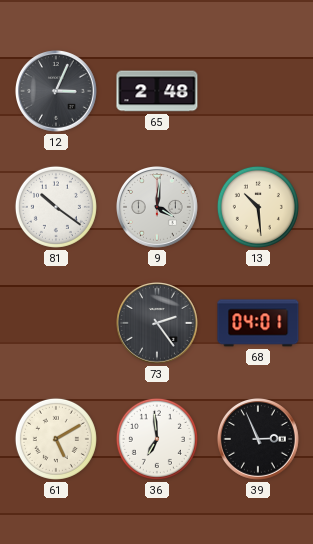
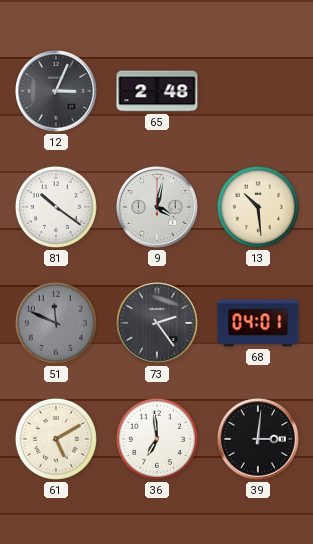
9: 4:01 -> 4:02 (158, 208)
51: none -> 11:49 (56, 323)
39: 2:56 -> 3:01 (259, 440)
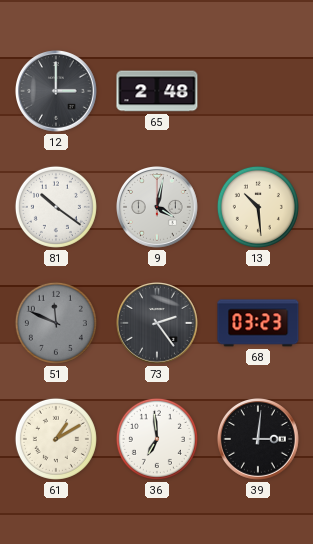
12: 3:04 -> 3:00 (57, 92)
68: 04:01 -> 03:23 (258, 323)
61: 5:10 -> 1:10 (56, 439)
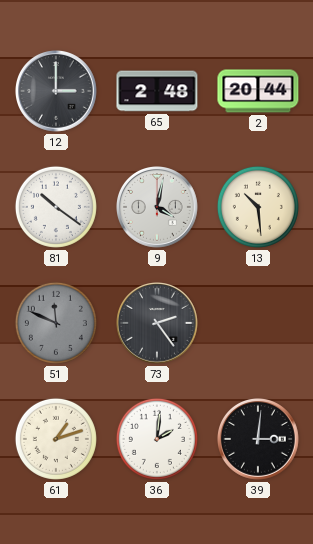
2: none -> 20:44 (258, 91)
68: 03:23 -> none (258, 323)
61: 1:10 -> 1:12 (56, 439)
36: 6:59 -> 2:01 (157, 439)
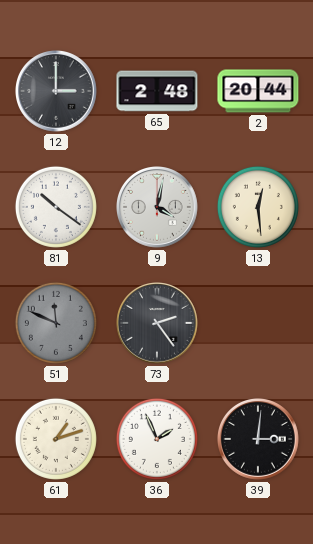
13: 10:29 -> 12:29 (258, 207)
36: 2:01 -> 1:56 (157, 439)
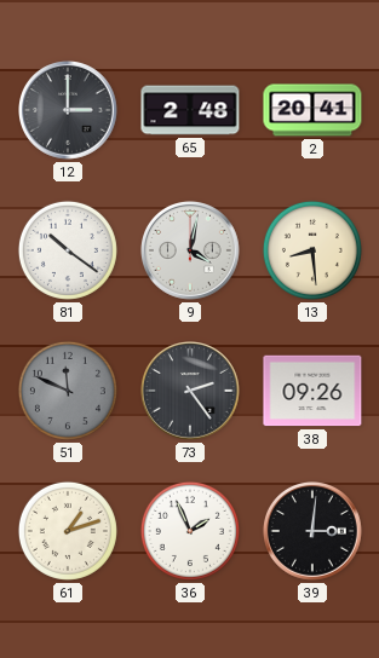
2: 20:44 -> 20:41 (312, 110)
13: 12:29 -> 8:29 (312, 250)
38: none -> 09:26 (312, 391)
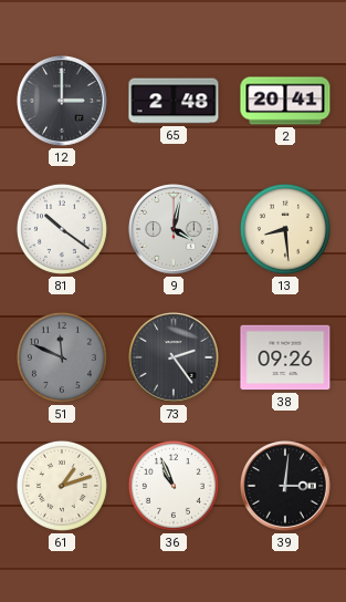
36: 1:56 -> 10:56 (174, 486)
